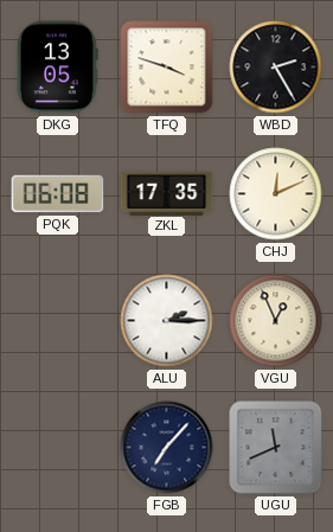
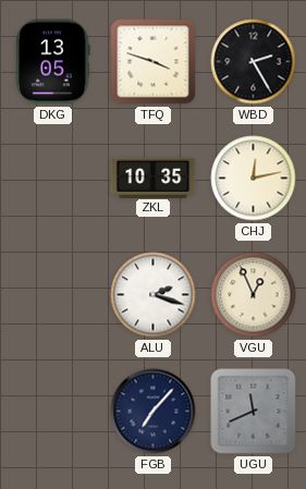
PQK: 06:08 -> none (58, 194)
ZKL: 17:35 -> 10:35 (154, 178)
CHJ: 12:11 -> 12:13 (254, 179)
ALU: 2:15 -> 2:18 (154, 295)
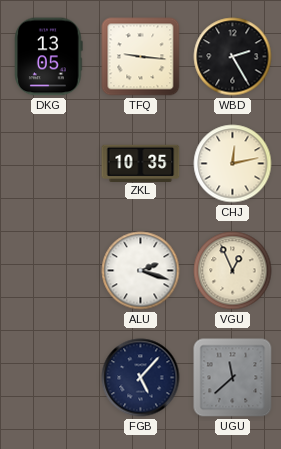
TFQ: 3:48 -> 9:16 (141, 57)
FGB: 7:07 -> 5:07 (141, 378)
UGU: 11:41 -> 11:38 (233, 378)
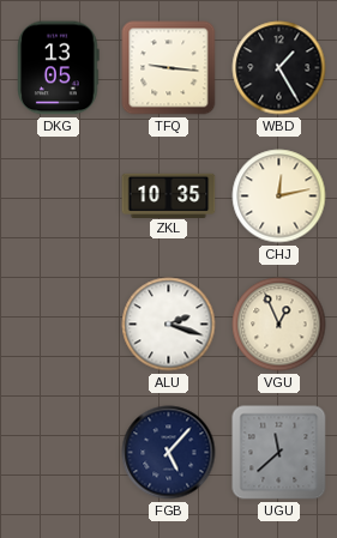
WBD: 2:25 -> 1:25 (279, 68)
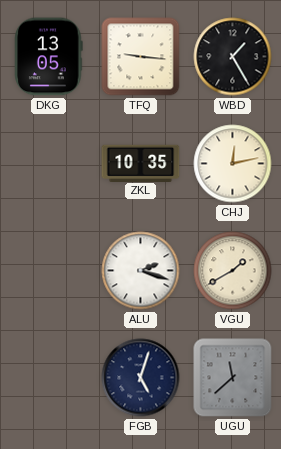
VGU: 12:56 -> 1:40 (233, 271)
FGB: 5:07 -> 5:03 (141, 378)
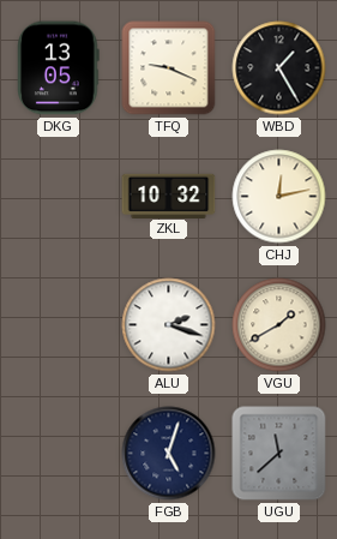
TFQ: 9:16 -> 9:19 (169, 68)
ZKL: 10:35 -> 10:32 (169, 196)
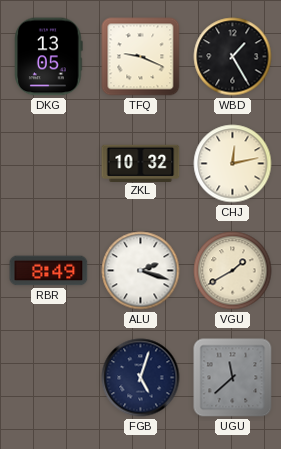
RBR: none -> 8:49 (49, 271)
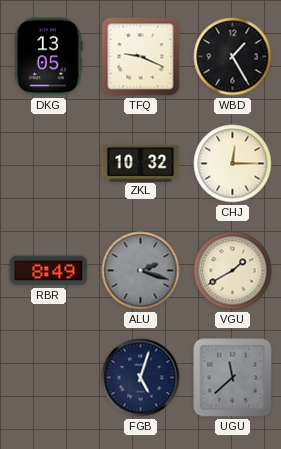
CHJ: 12:13 -> 12:15 (233, 164)
ALU dial: white -> grey (141, 271)
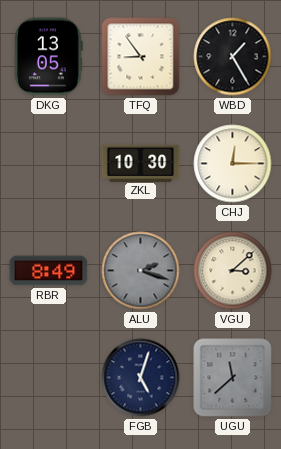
TFQ: 9:19 -> 8:54 (141, 57)
ZKL: 10:32 -> 10:30 (141, 163)
VGU: 1:40 -> 3:08 (233, 271)
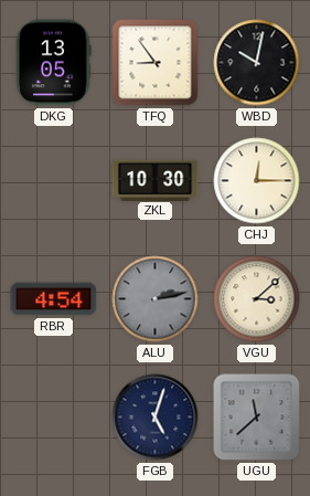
WBD: 1:25 -> 10:02 (257, 63)
RBR: 8:49 -> 4:54 (54, 299)
ALU: 2:18 -> 2:13 (156, 299)
